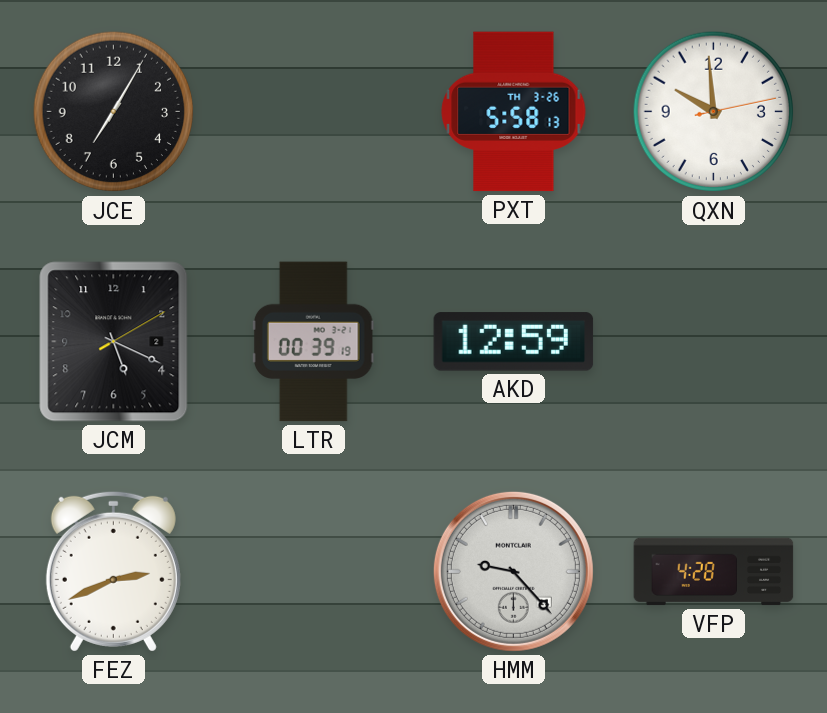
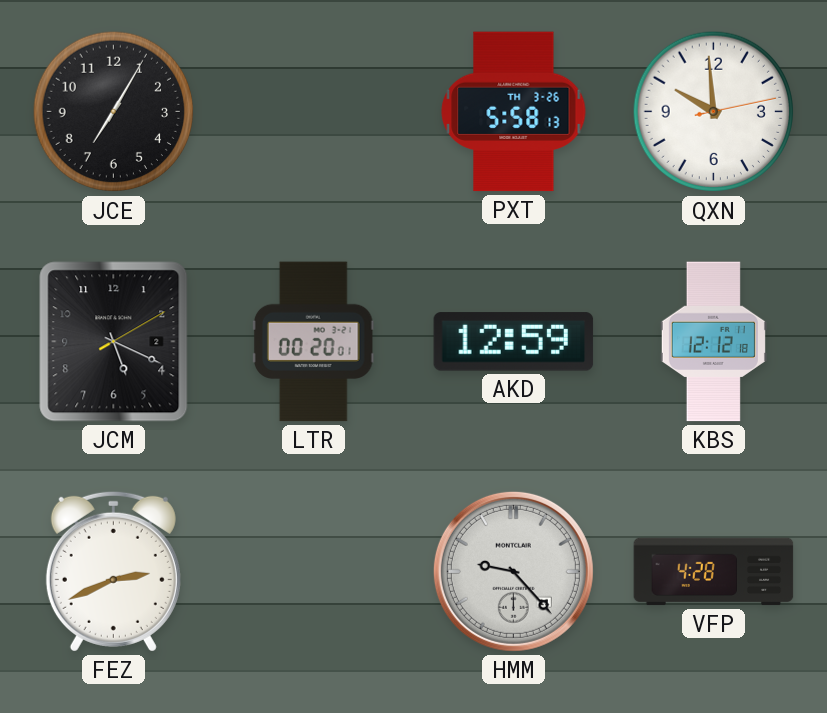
LTR: 00:39 -> 00:20 (313, 342)
KBS: none -> 12:12 (713, 342)
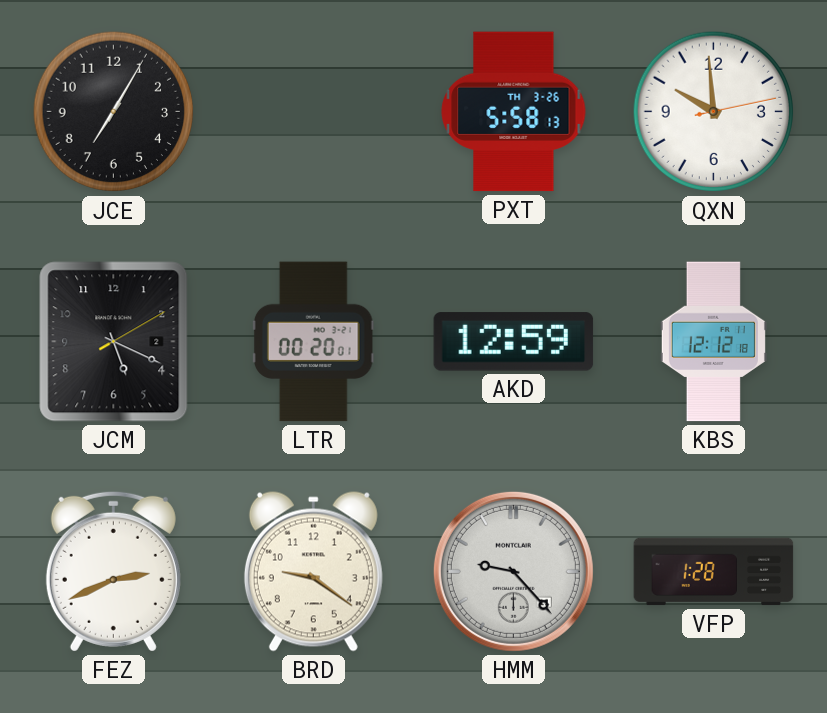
BRD: none -> 9:21 (313, 572)
VFP: 4:28 -> 1:28 (714, 572)
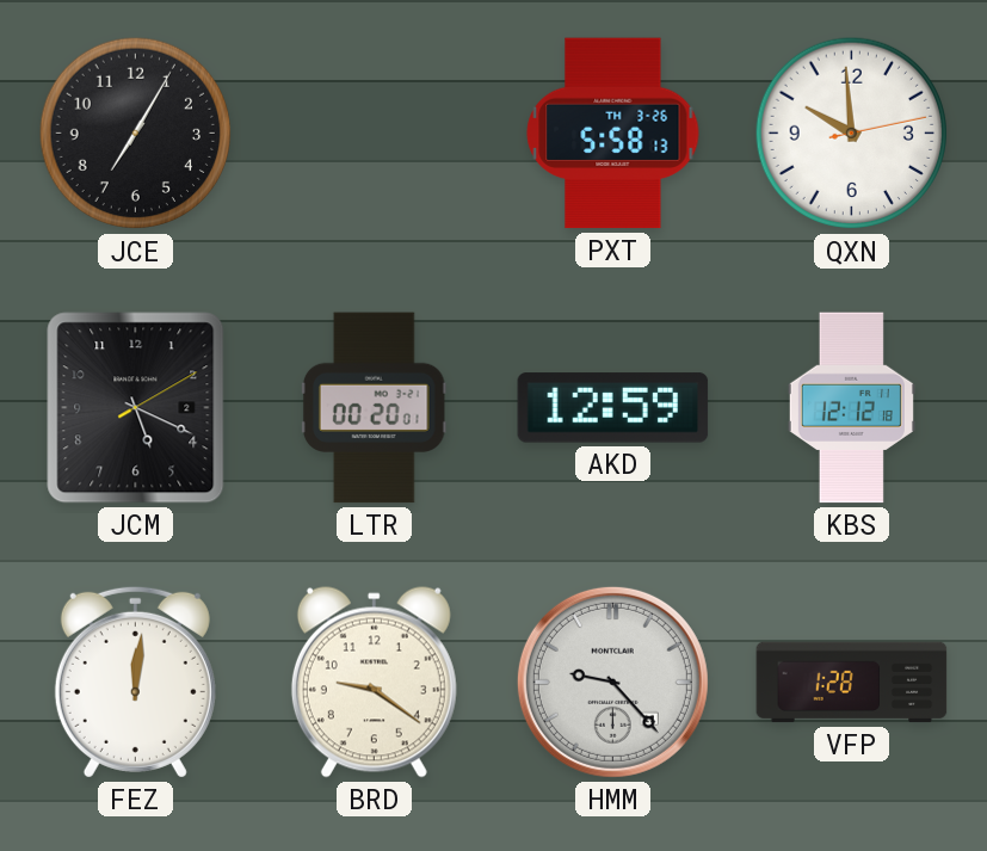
FEZ: 2:41 -> 12:01 (135, 682)
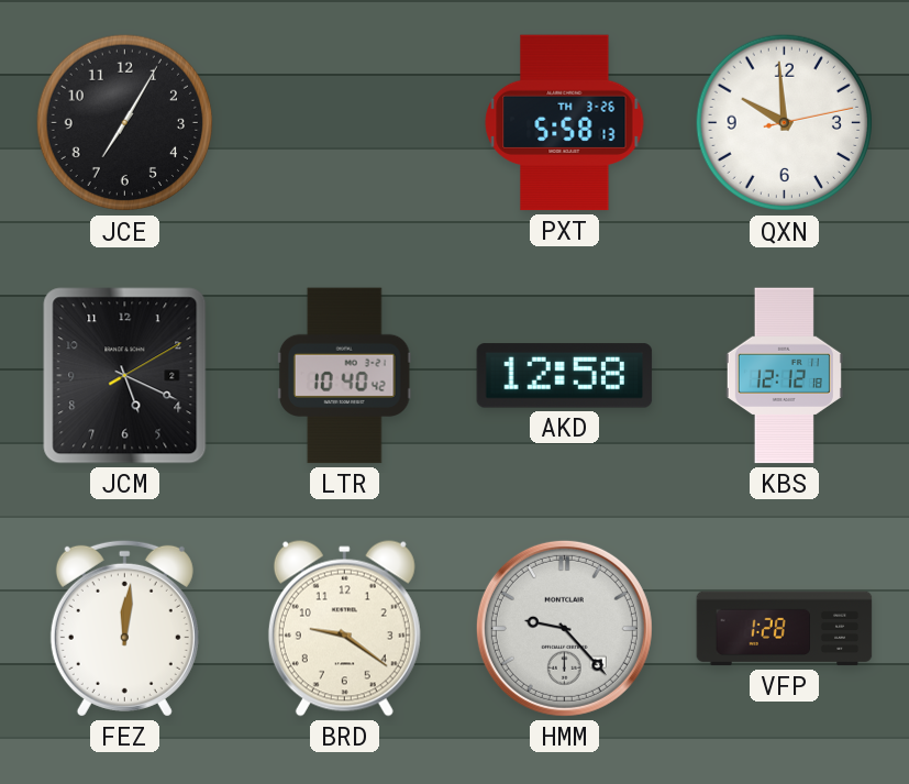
LTR: 00:20 -> 10:40 (344, 376)
AKD: 12:59 -> 12:58 (565, 376)
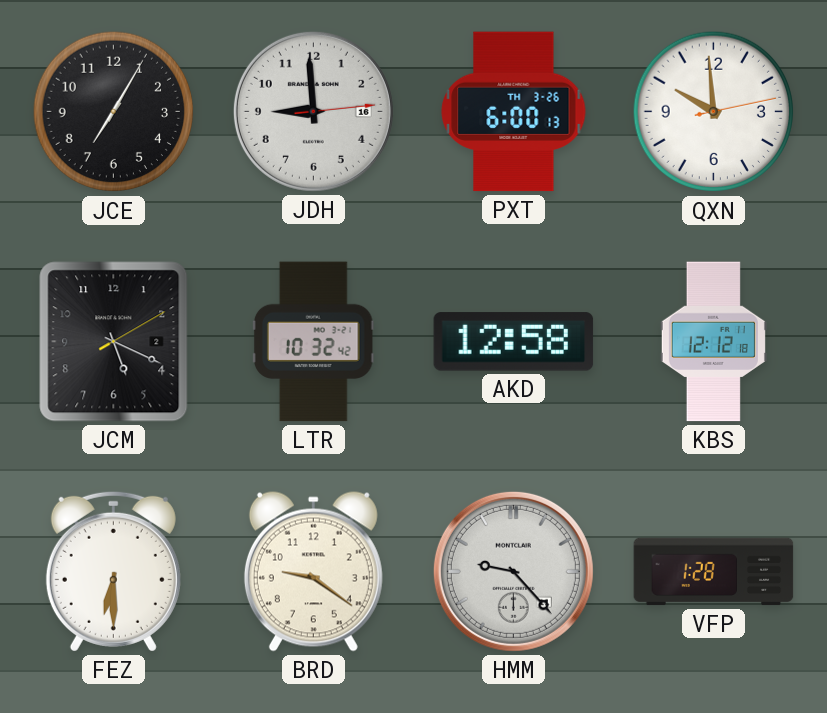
JDH: none -> 8:59 (313, 111)
PXT: 5:58 -> 6:00 (514, 112)
LTR: 10:40 -> 10:32 (313, 342)
FEZ: 12:01 -> 6:30 (113, 571)
